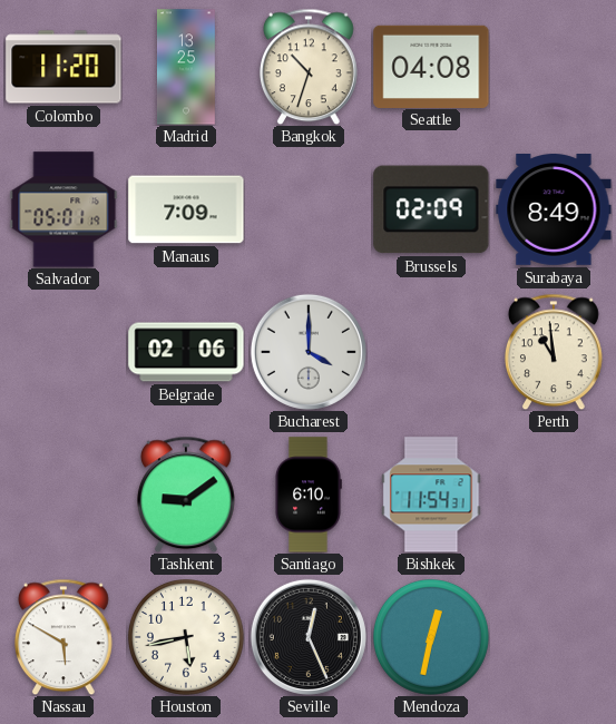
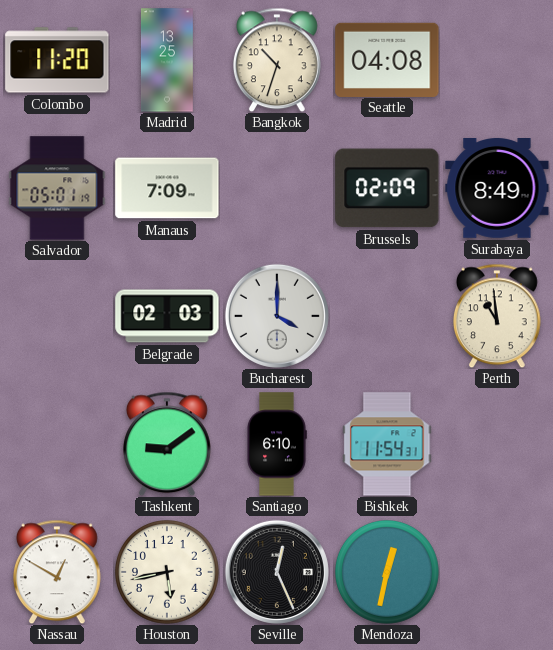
Belgrade: 02:06 -> 02:03 (167, 316)
Nassau: 5:50 -> 12:50 (58, 572)
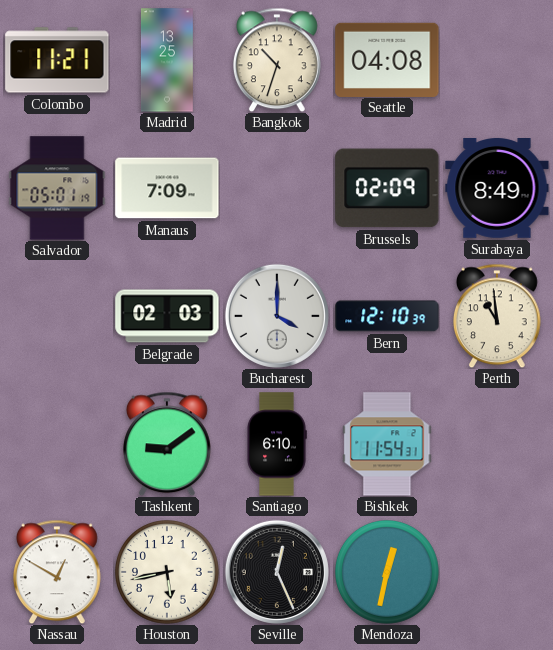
Colombo: 11:20 -> 11:21 (57, 60)
Bern: none -> 12:10 (387, 316)
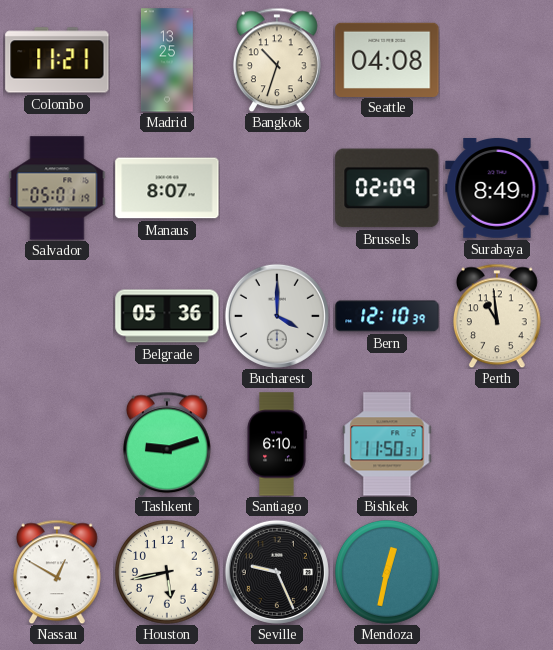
Manaus: 7:09 -> 8:07 (167, 188)
Belgrade: 02:03 -> 05:36 (167, 316)
Tashkent: 9:09 -> 9:12 (168, 444)
Bishkek: 11:54 -> 11:50 (387, 444)
Seville: 12:26 -> 9:26 (277, 572)
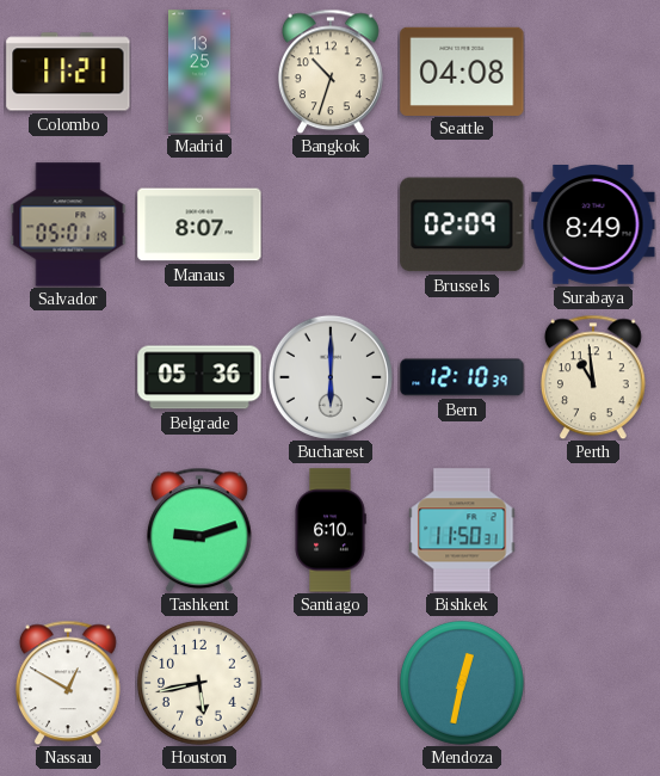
Bucharest: 4:00 -> 6:00 (331, 377)
Seville: 9:26 -> none (277, 572)
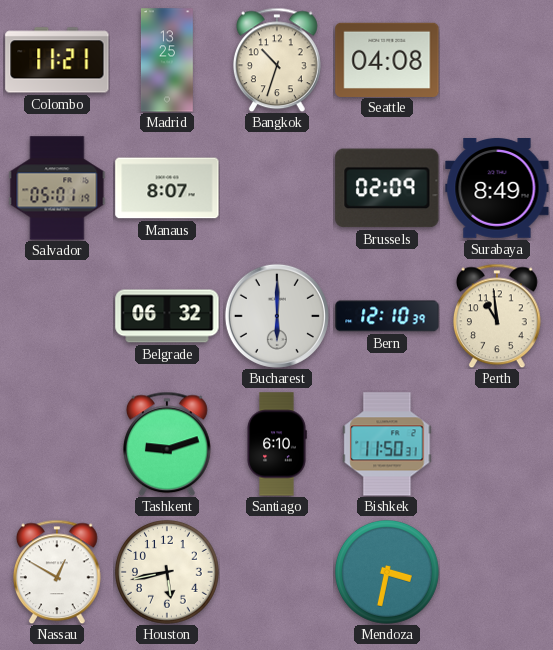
Belgrade: 05:36 -> 06:32 (167, 316)
Mendoza: 12:32 -> 3:32 (388, 573)
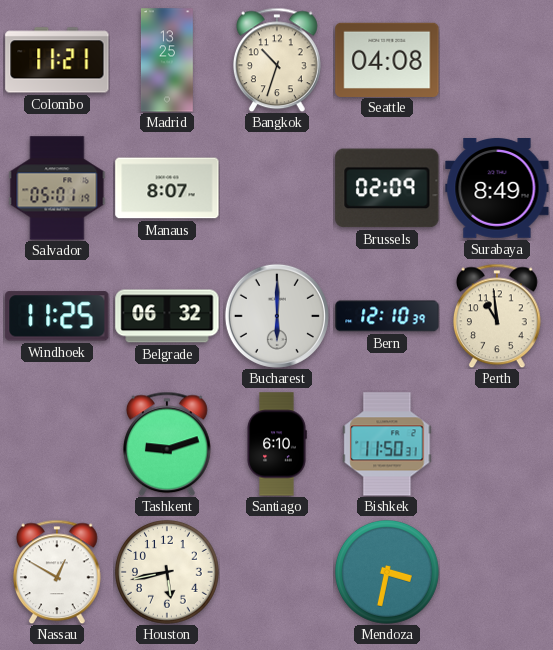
Windhoek: none -> 11:25 (57, 316)
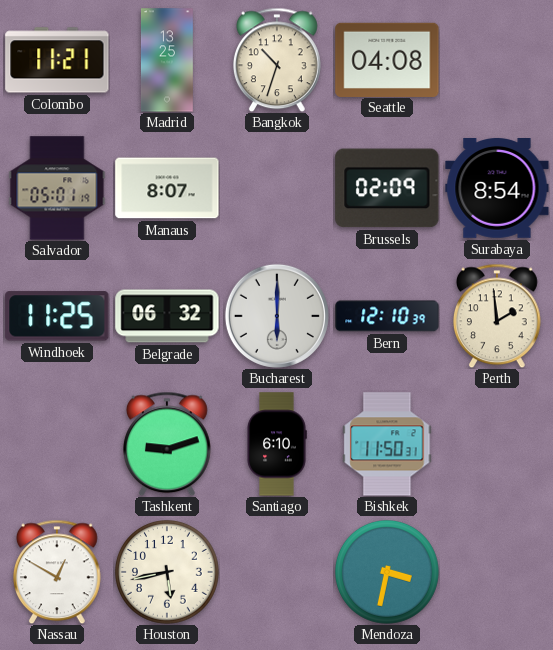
Surabaya: 8:49 -> 8:54 (497, 189)
Perth: 10:59 -> 1:59 (498, 316)
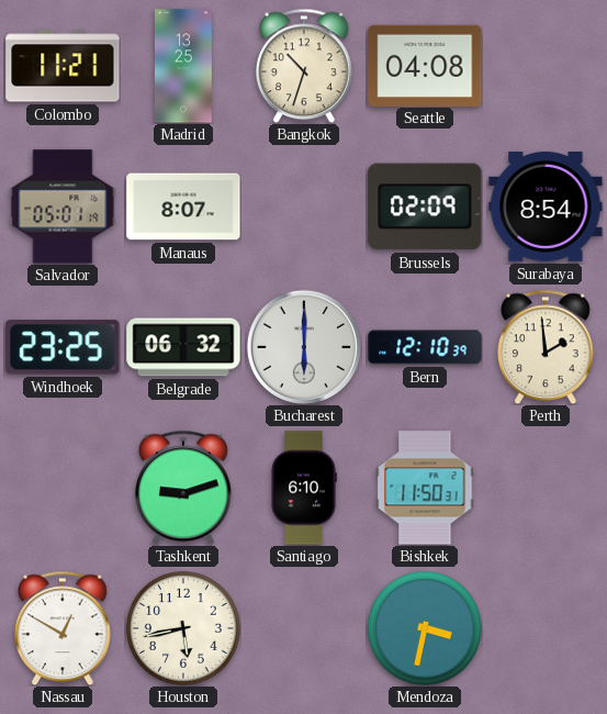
Windhoek: 11:25 -> 23:25 (63, 347)
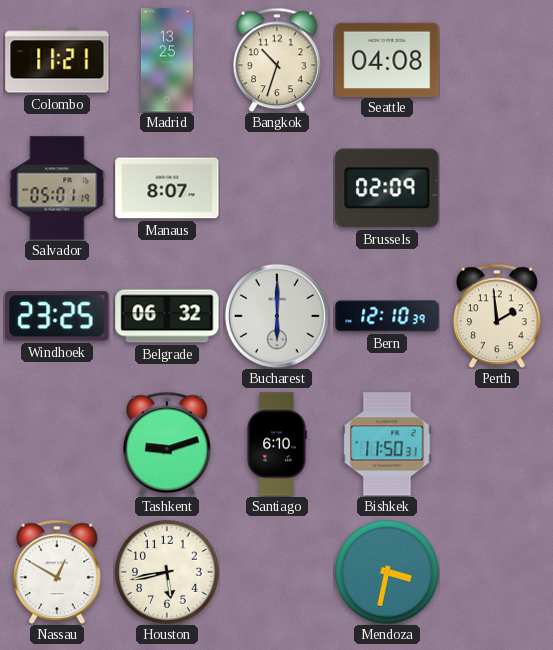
Surabaya: 8:54 -> none (546, 208)
